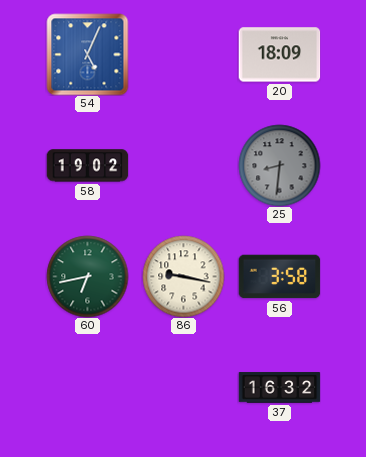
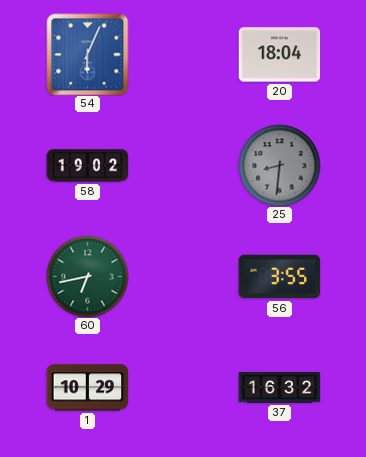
54: 5:04 -> 6:04 (87, 54)
20: 18:09 -> 18:04 (279, 55)
86: 9:17 -> none (183, 276)
56: 3:58 -> 3:55 (279, 277)
1: none -> 10:29 (87, 388)
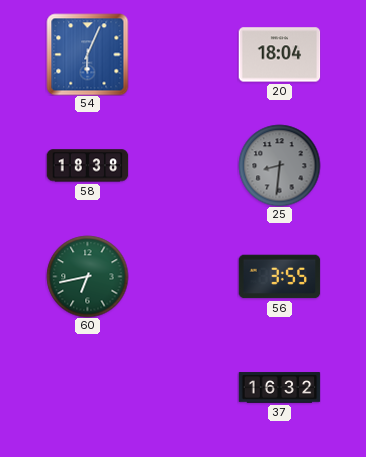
58: 19:02 -> 18:38 (87, 166)
1: 10:29 -> none (87, 388)
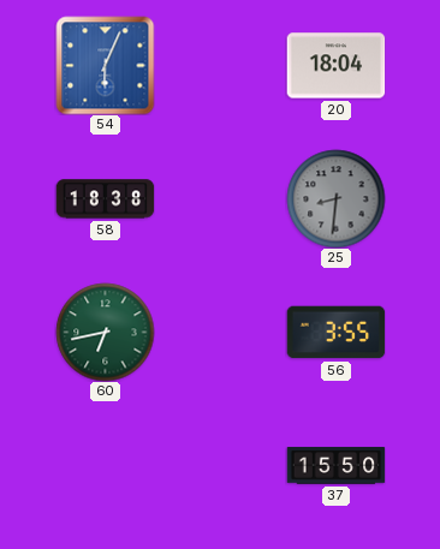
37: 16:32 -> 15:50 (335, 466)
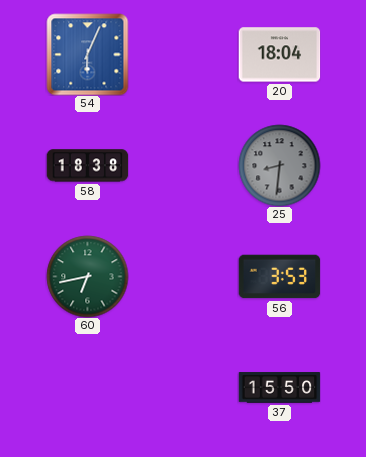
56: 3:55 -> 3:53 (279, 277)
